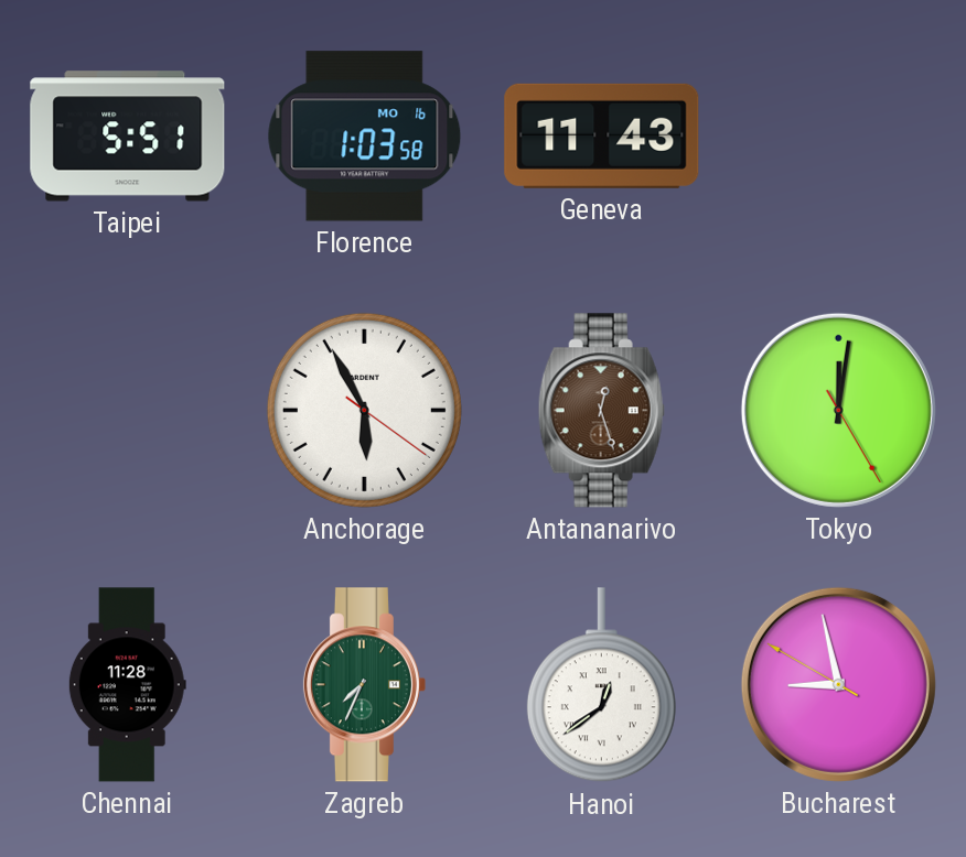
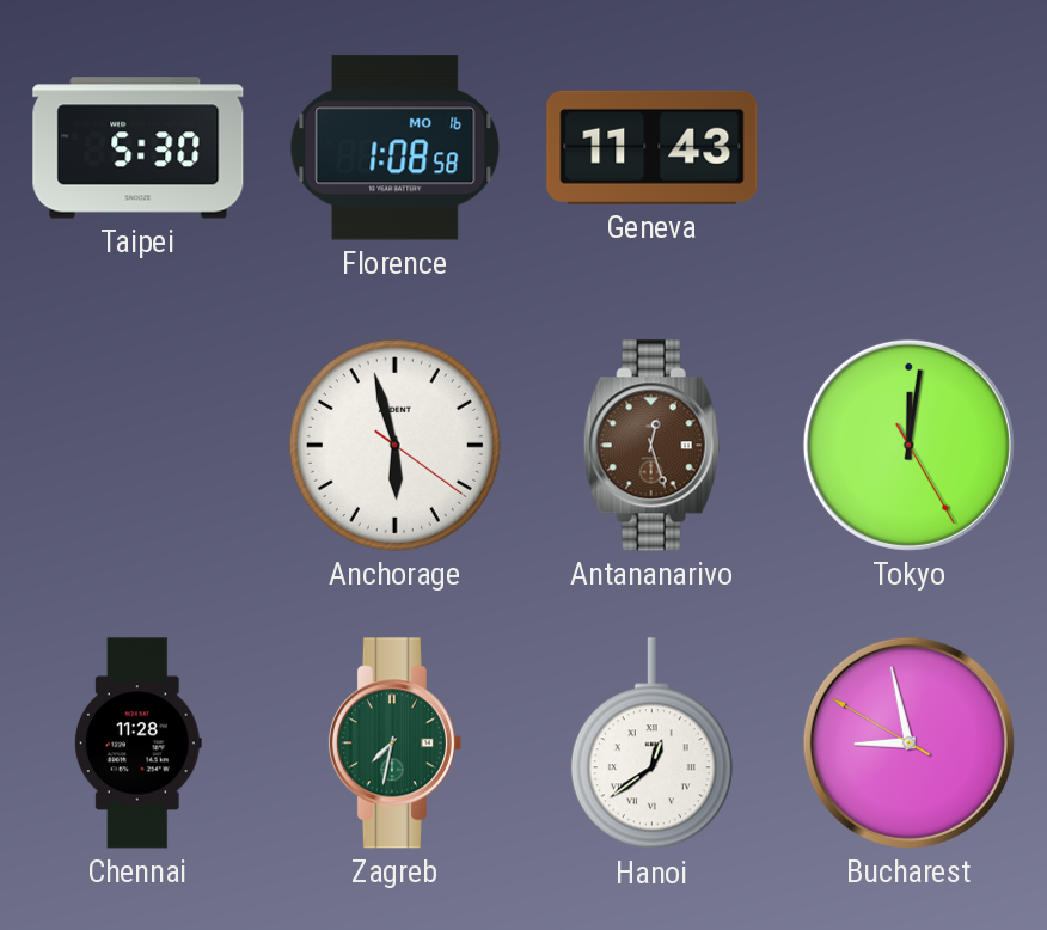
Taipei: 5:51 -> 5:30 (139, 148)
Florence: 1:03 -> 1:08 (396, 148)
Anchorage: 5:55 -> 5:57 (394, 445)
Zagreb: 7:34 -> 7:32 (394, 744)
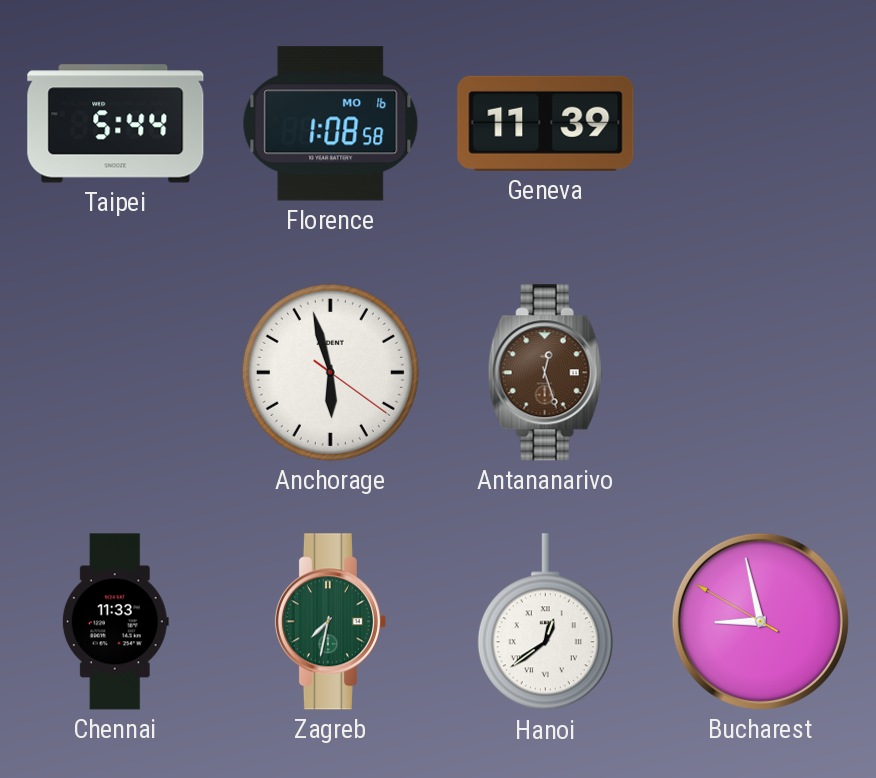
Taipei: 5:30 -> 5:44 (116, 124)
Geneva: 11:43 -> 11:39 (546, 123)
Tokyo: 12:01 -> none (908, 445)
Chennai: 11:28 -> 11:33 (115, 622)
